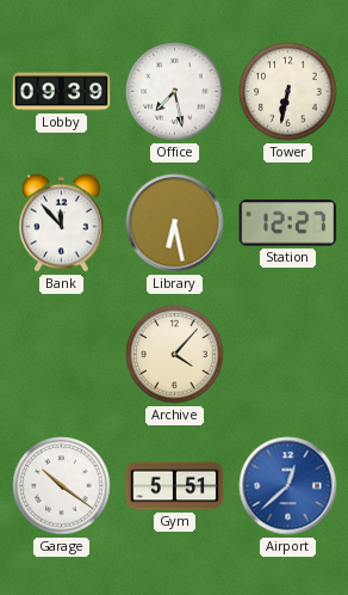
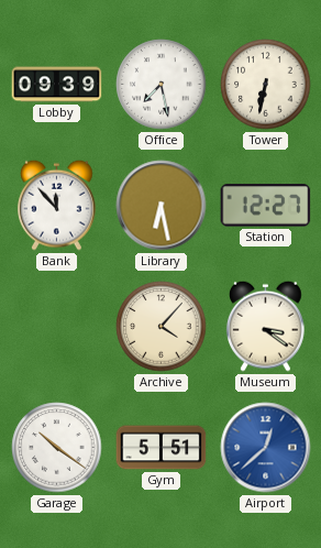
Museum: none -> 3:21 (266, 326)
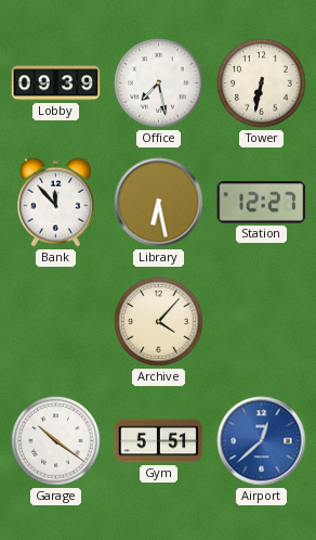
Museum: 3:21 -> none (266, 326)
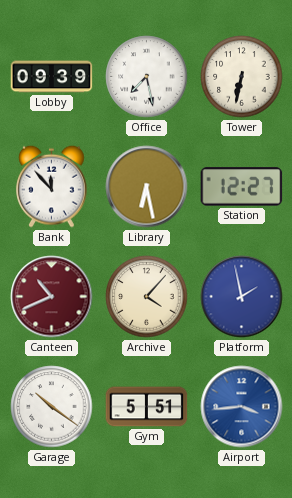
Canteen: none -> 10:41 (52, 297)
Platform: none -> 1:58 (242, 297)
Airport: 12:38 -> 3:44 (242, 407)
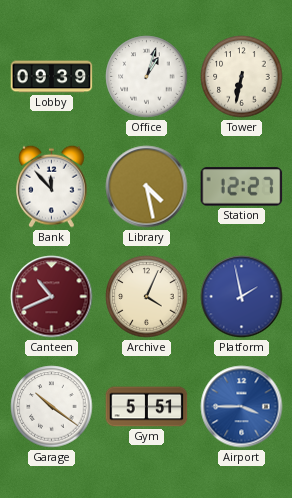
Office: 7:28 -> 1:03 (147, 77)
Library: 6:28 -> 4:28 (147, 187)
Archive: 4:07 -> 4:04 (147, 297)
Airport: 3:44 -> 3:45 (242, 407)
